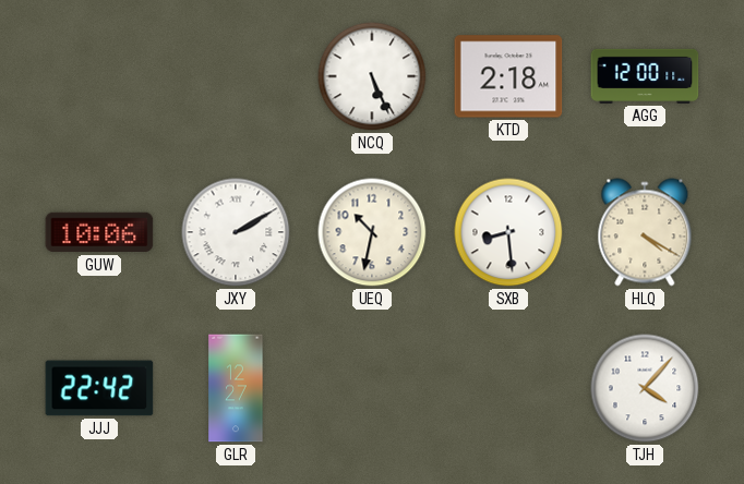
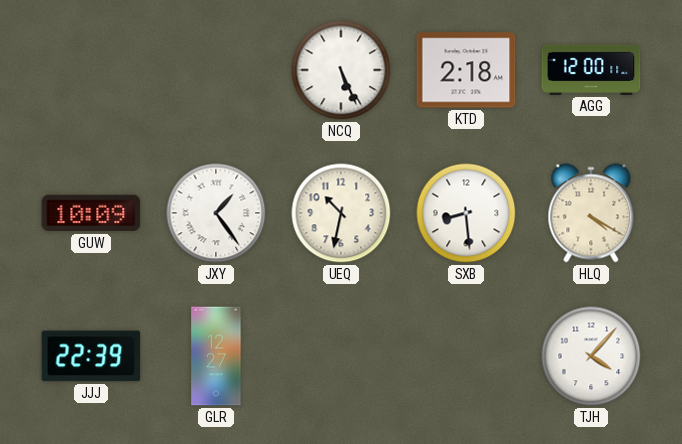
GUW: 10:06 -> 10:09 (91, 213)
JXY: 2:10 -> 1:24 (216, 213)
JJJ: 22:42 -> 22:39 (91, 356)
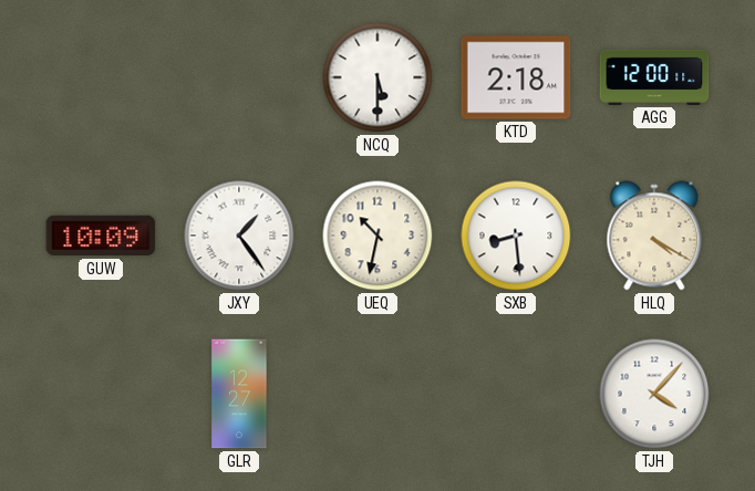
NCQ: 5:26 -> 5:30 (377, 77)
JJJ: 22:39 -> none (91, 356)
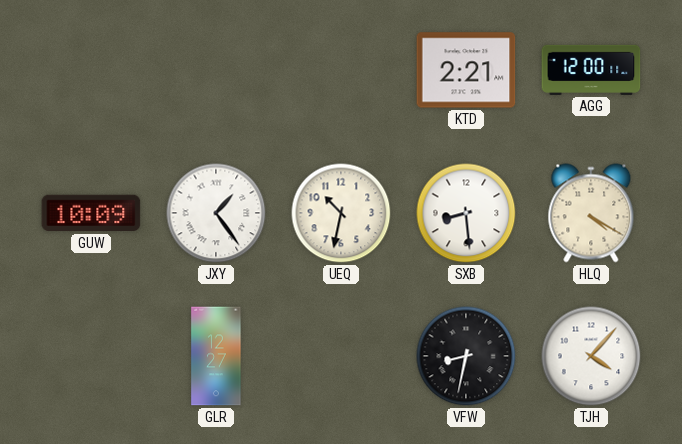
NCQ: 5:30 -> none (377, 77)
KTD: 2:18 -> 2:21 (466, 70)
VFW: none -> 8:32 (466, 356)
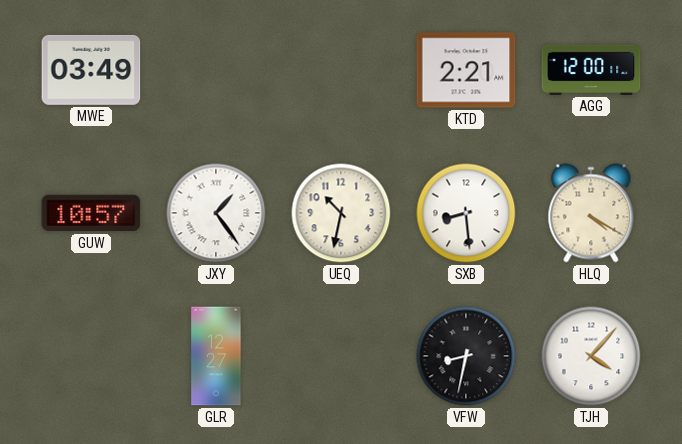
MWE: none -> 03:49 (91, 70)
GUW: 10:09 -> 10:57 (91, 213)
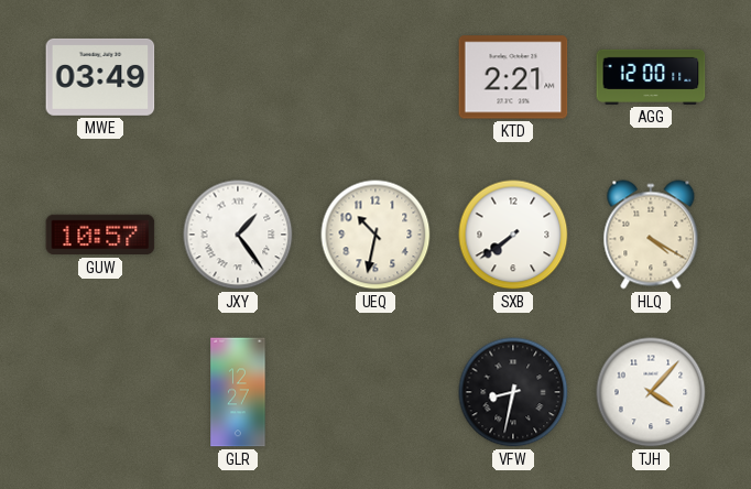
SXB: 8:29 -> 7:39 (513, 235)
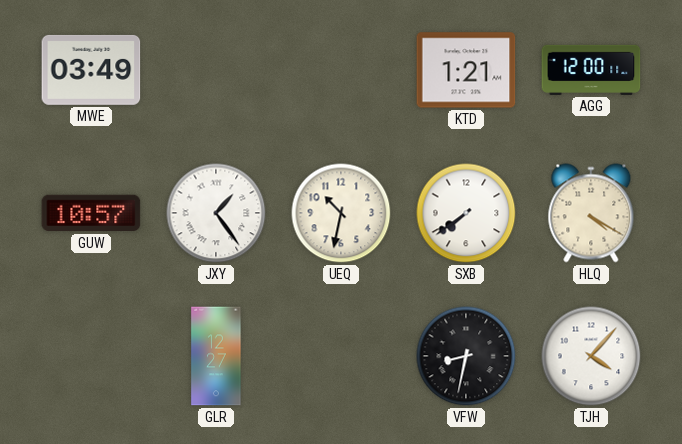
KTD: 2:21 -> 1:21 (466, 70)
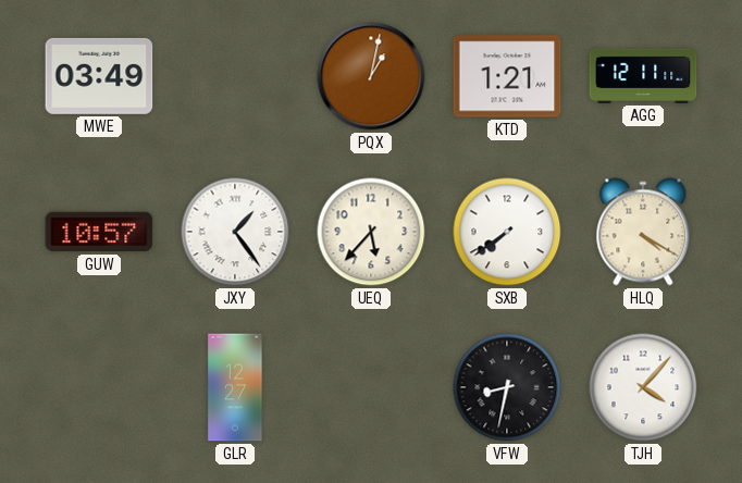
PQX: none -> 1:02 (371, 76)
AGG: 12:00 -> 12:11 (643, 76)
UEQ: 10:32 -> 5:37 (371, 232)
